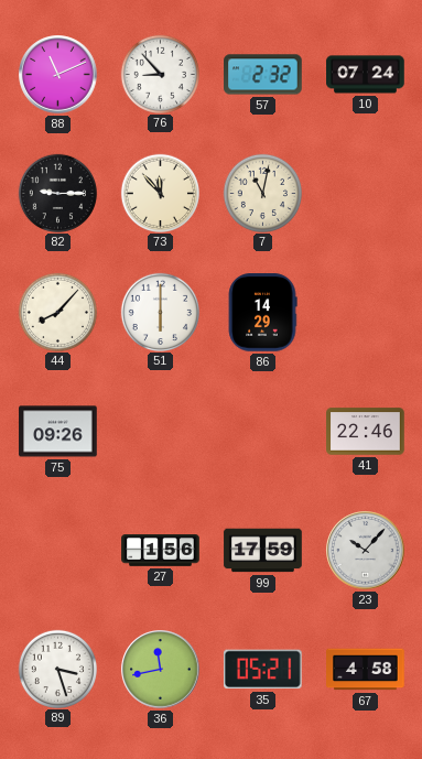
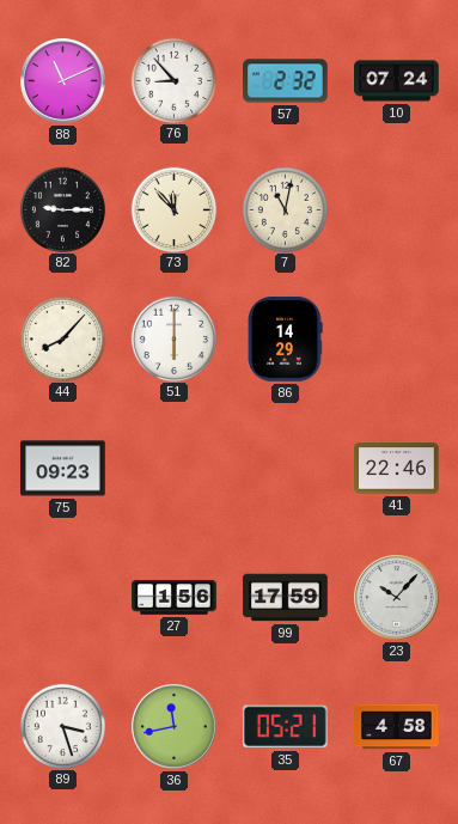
75: 09:26 -> 09:23 (63, 469)
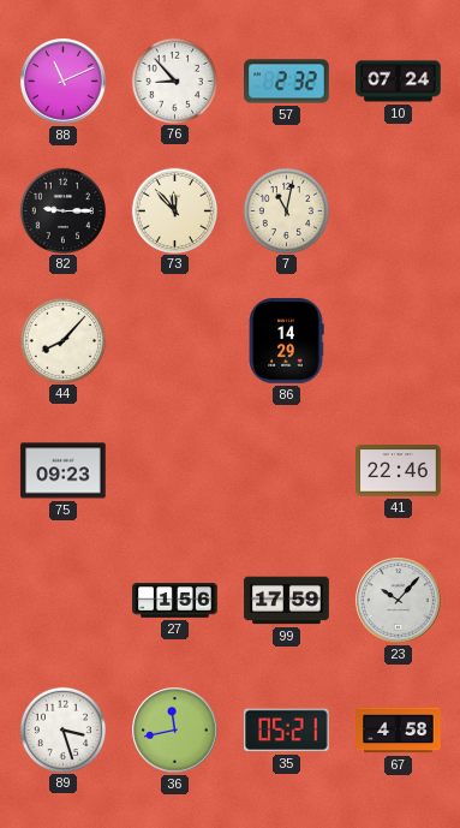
51: 6:00 -> none (173, 338)
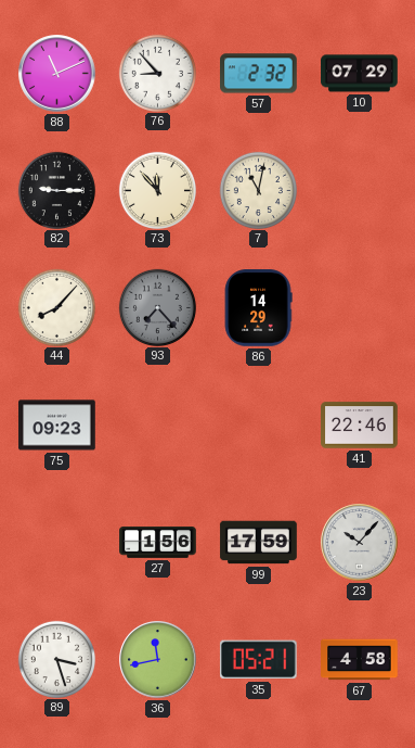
10: 07:24 -> 07:29 (360, 74)
93: none -> 7:23 (157, 307)
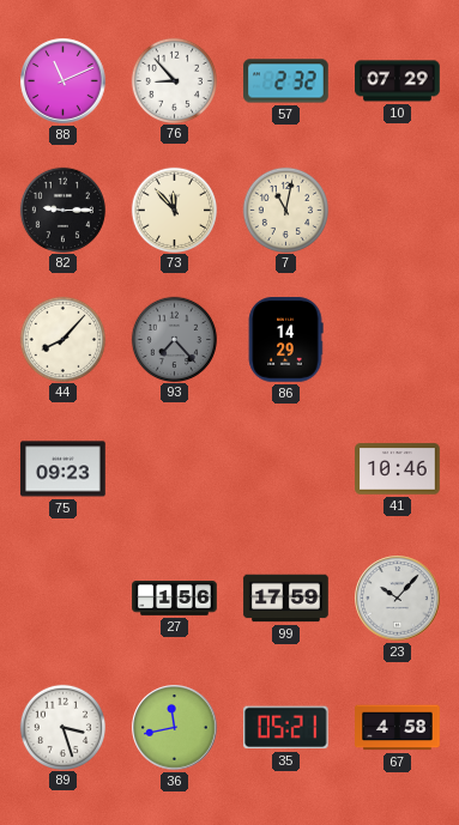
41: 22:46 -> 10:46 (398, 469)
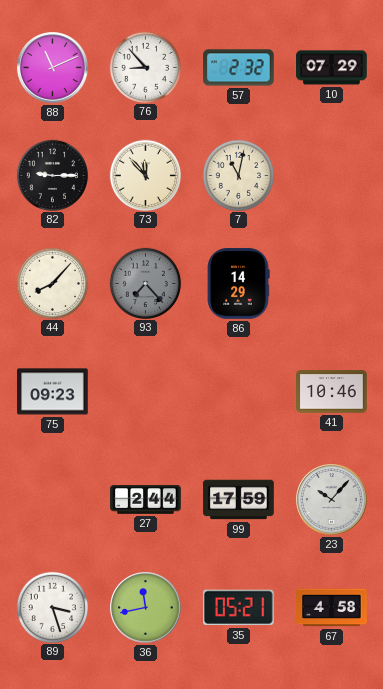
27: 1:56 -> 2:44 (146, 500)
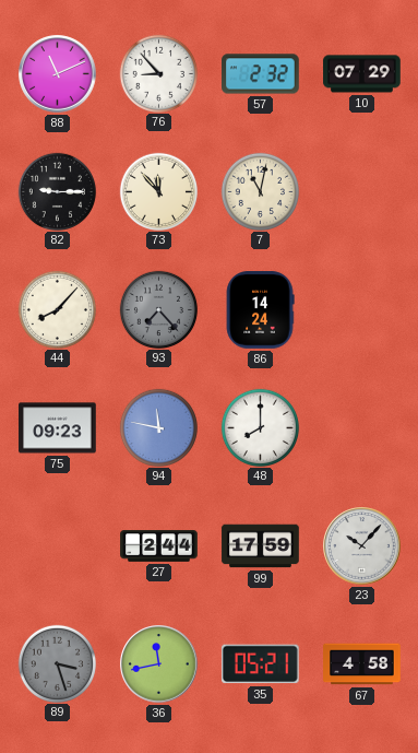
86: 14:29 -> 14:24 (260, 310)
94: none -> 11:47 (158, 427)
48: none -> 8:00 (260, 427)
41: 10:46 -> none (332, 392)
89 dial: white -> grey (57, 663)
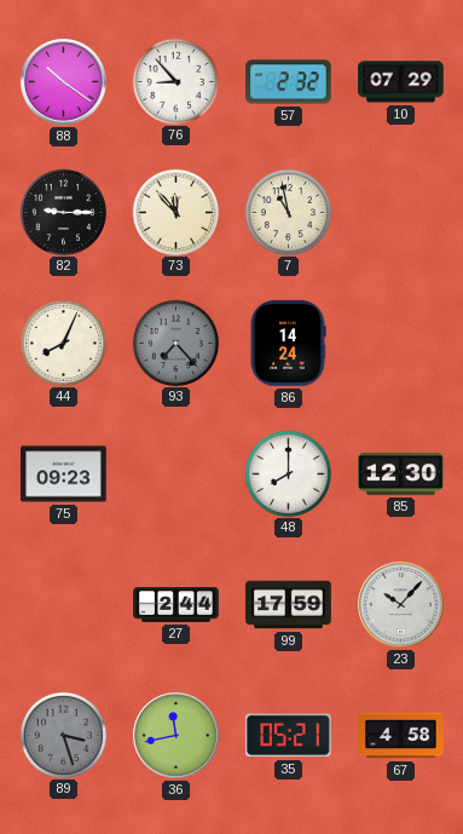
88: 11:11 -> 10:21 (64, 82)
7: 11:02 -> 10:58 (288, 212)
44: 8:07 -> 8:04 (63, 343)
94: 11:47 -> none (158, 427)
85: none -> 12:30 (401, 473)
